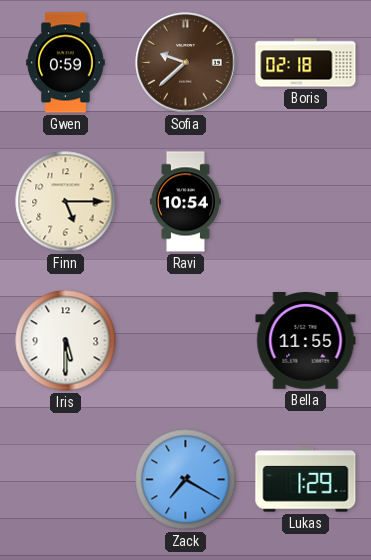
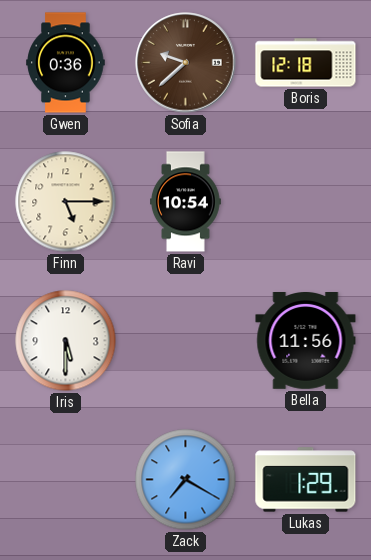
Gwen: 0:59 -> 0:36 (66, 63)
Boris: 02:18 -> 12:18 (306, 63)
Bella: 11:55 -> 11:56 (306, 341)
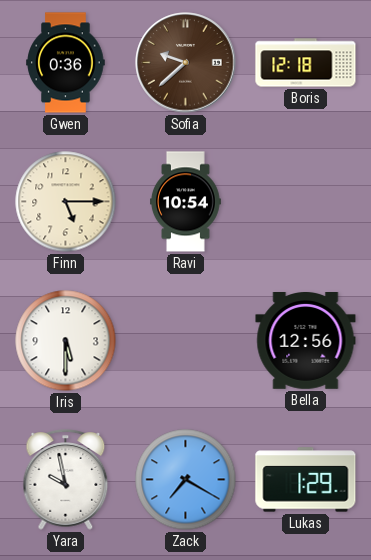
Bella: 11:56 -> 12:56 (306, 341)
Yara: none -> 9:58 (66, 480)
